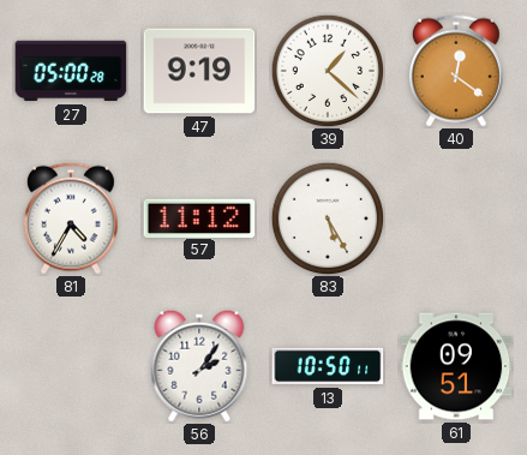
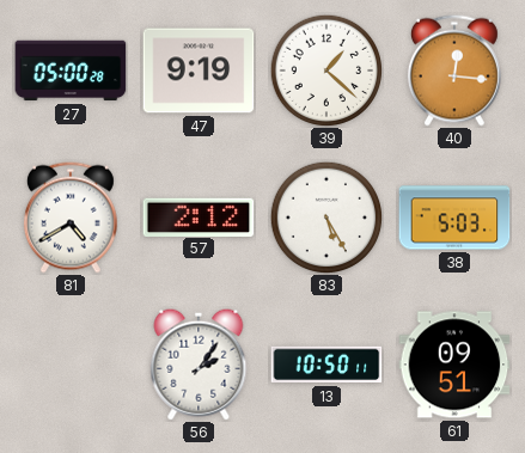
40: 12:21 -> 12:16 (454, 71)
81: 4:35 -> 4:40 (71, 218)
57: 11:12 -> 2:12 (199, 216)
38: none -> 5:03 (454, 218)
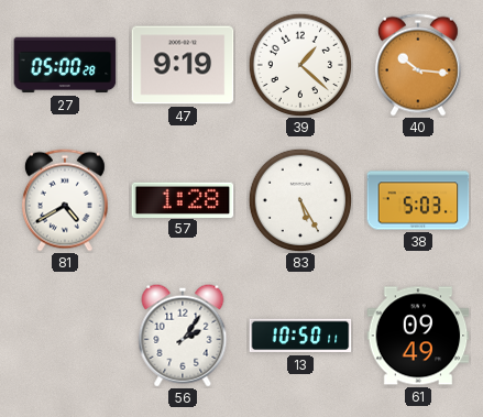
40: 12:16 -> 10:16 (418, 65)
57: 2:12 -> 1:28 (183, 199)
61: 09:51 -> 09:49 (418, 336)
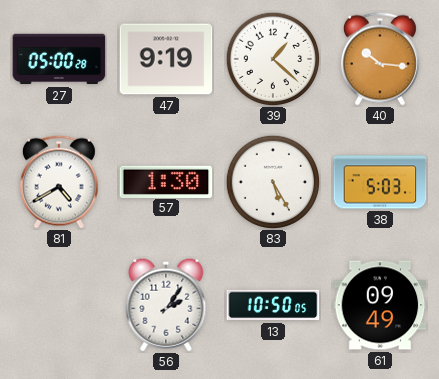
57: 1:28 -> 1:30 (166, 181)
13: 10:50:11 -> 10:50:05 (273, 305)
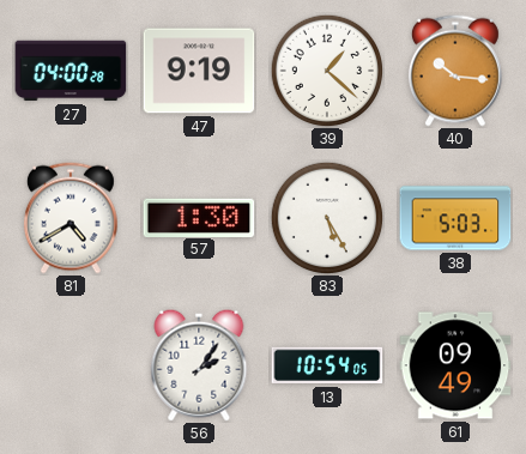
27: 05:00 -> 04:00 (71, 71)
13: 10:50 -> 10:54 (327, 365)
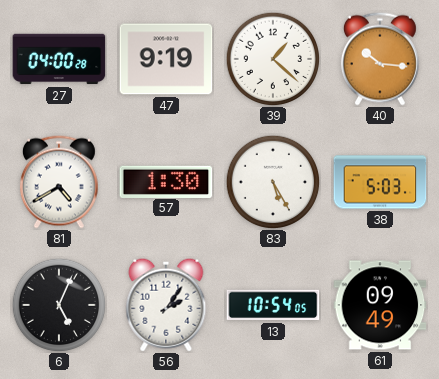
6: none -> 5:04 (59, 305)
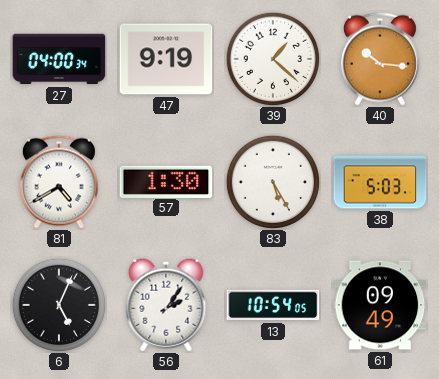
27: 04:00:28 -> 04:00:34 (59, 59)
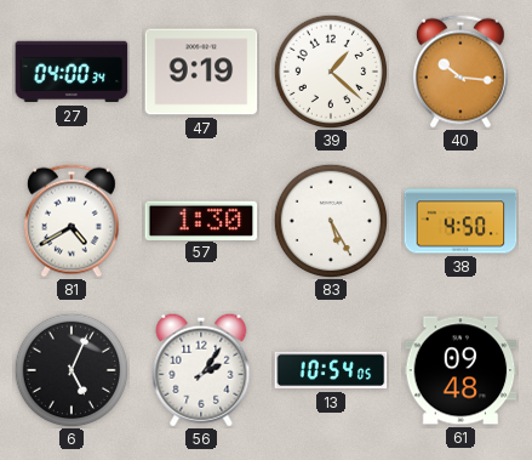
38: 5:03 -> 4:50 (461, 221)
61: 09:49 -> 09:48 (461, 370)
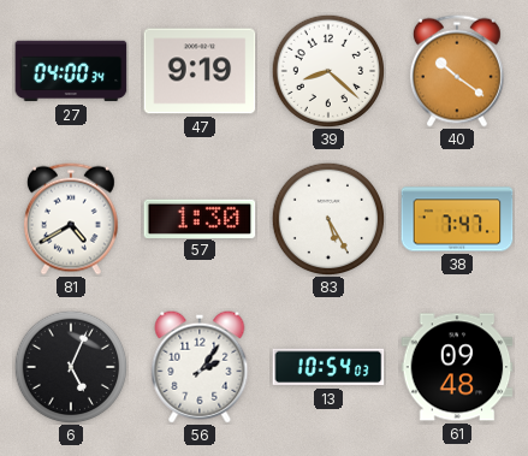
39: 1:22 -> 8:22 (328, 71)
40: 10:16 -> 10:21 (457, 71)
38: 4:50 -> 7:47 (457, 219)
13: 10:54:05 -> 10:54:03 (328, 367)
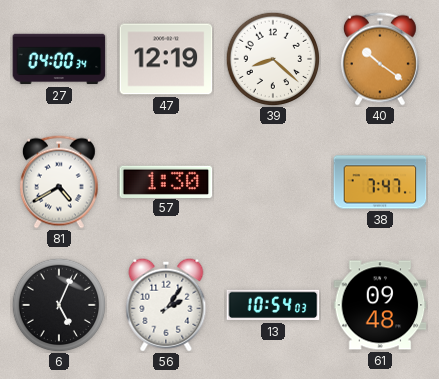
47: 9:19 -> 12:19 (166, 59)
83: 5:25 -> none (328, 219)
